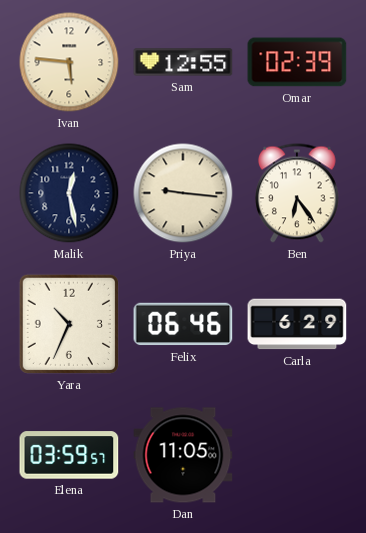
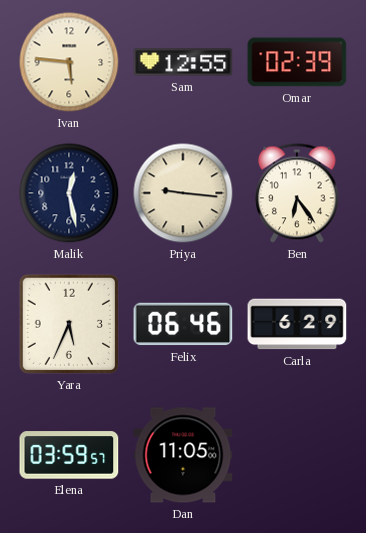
Yara: 10:34 -> 5:34 (69, 324)
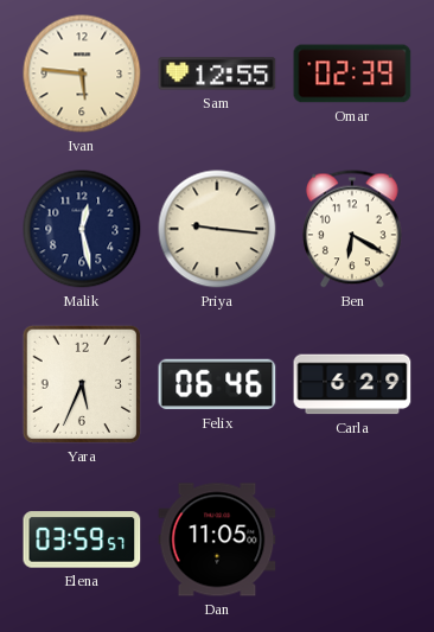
Ben: 6:24 -> 6:20 (353, 229)
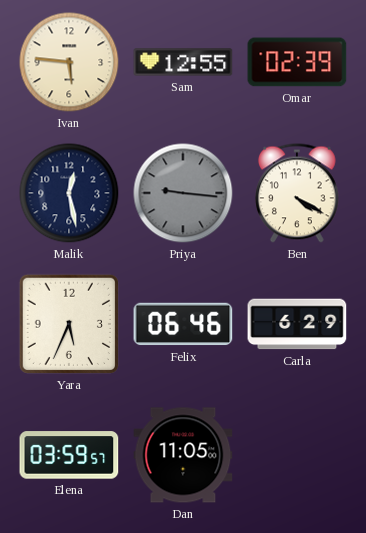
Priya dial: cream -> grey (183, 193)
Ben: 6:20 -> 4:20 (298, 193)
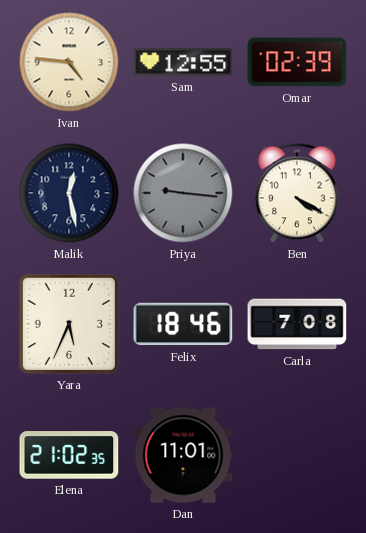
Ivan: 5:46 -> 4:46 (69, 62)
Felix: 06:46 -> 18:46 (183, 324)
Carla: 6:29 -> 7:08 (297, 324)
Elena: 03:59 -> 21:02 (69, 455)
Dan: 11:05 -> 11:01 (183, 455)
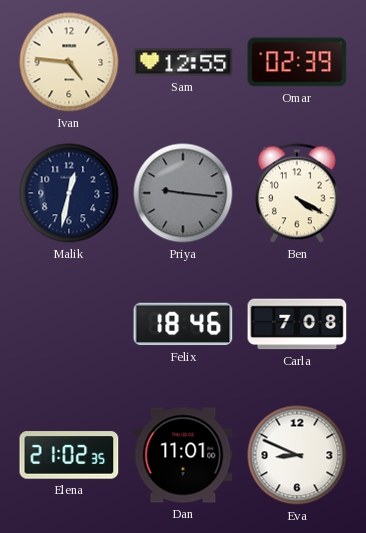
Malik: 12:28 -> 12:32 (69, 193)
Yara: 5:34 -> none (69, 324)
Eva: none -> 8:49 (297, 455)
